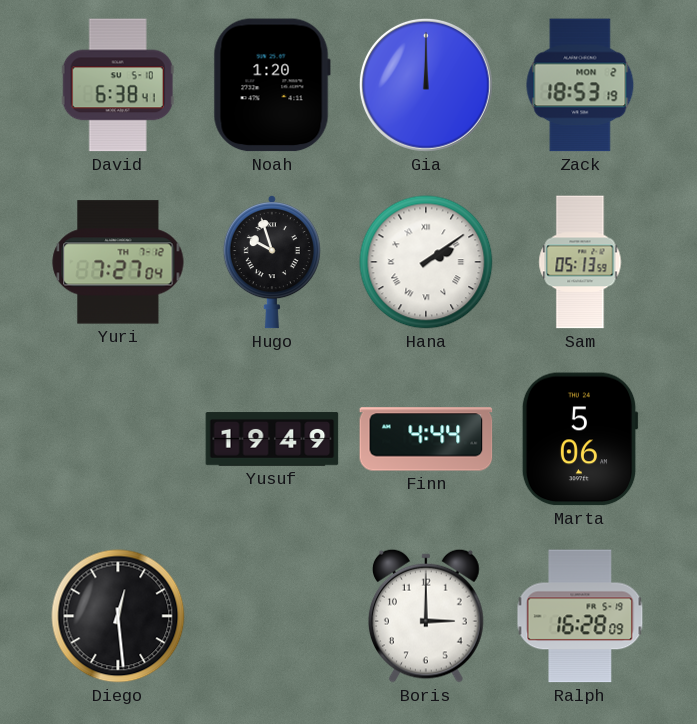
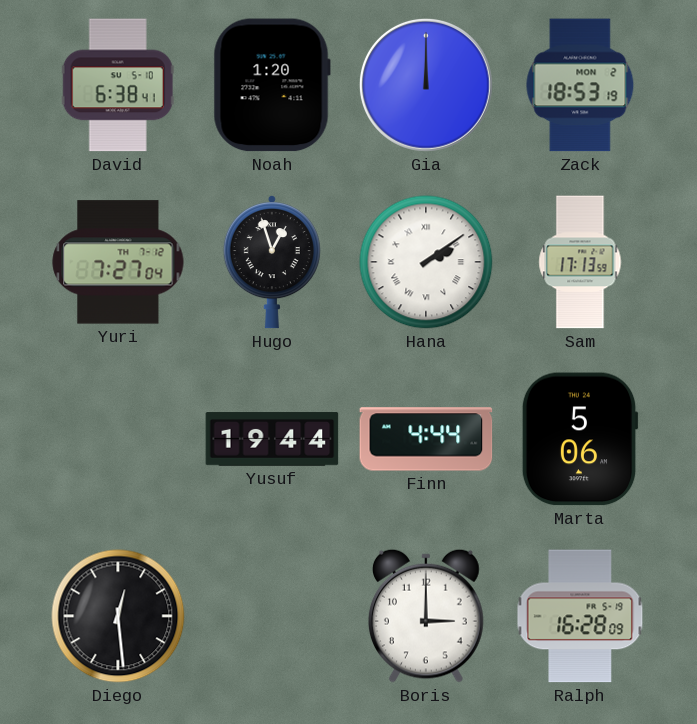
Hugo: 9:57 -> 12:57 (272, 262)
Sam: 05:13 -> 17:13 (580, 262)
Yusuf: 19:49 -> 19:44 (272, 439)
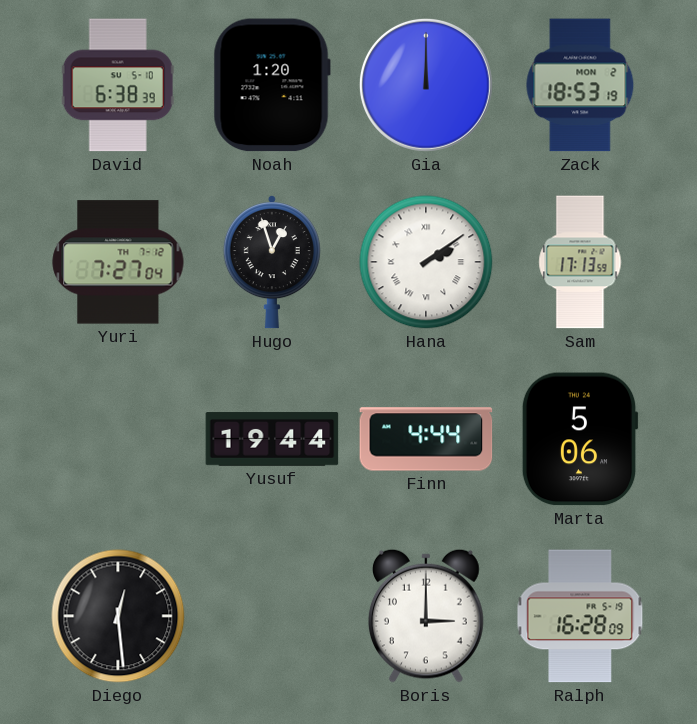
David: 6:38:41 -> 6:38:39 (118, 85)
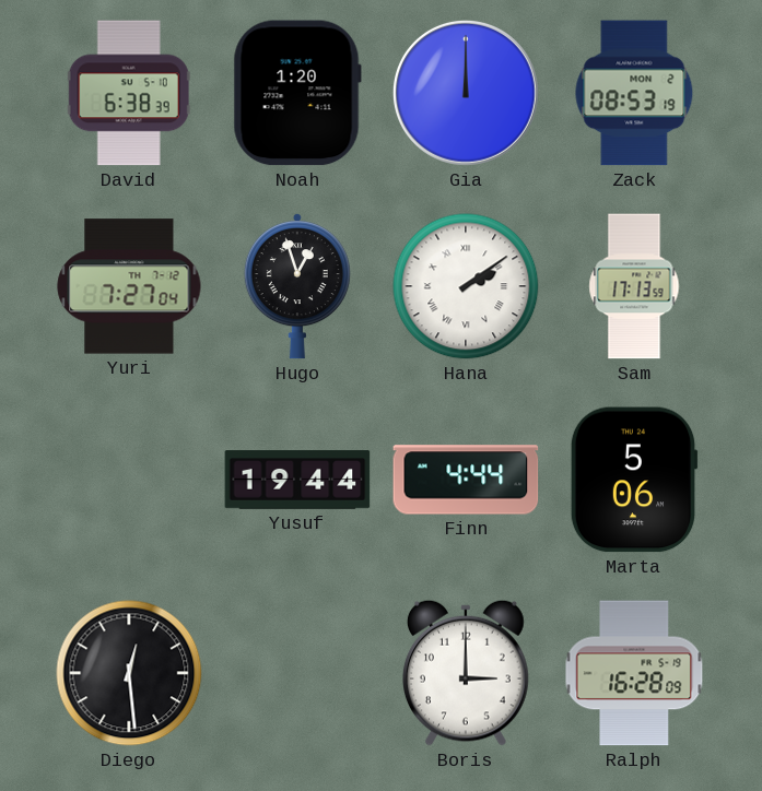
Zack: 18:53 -> 08:53 (634, 93)
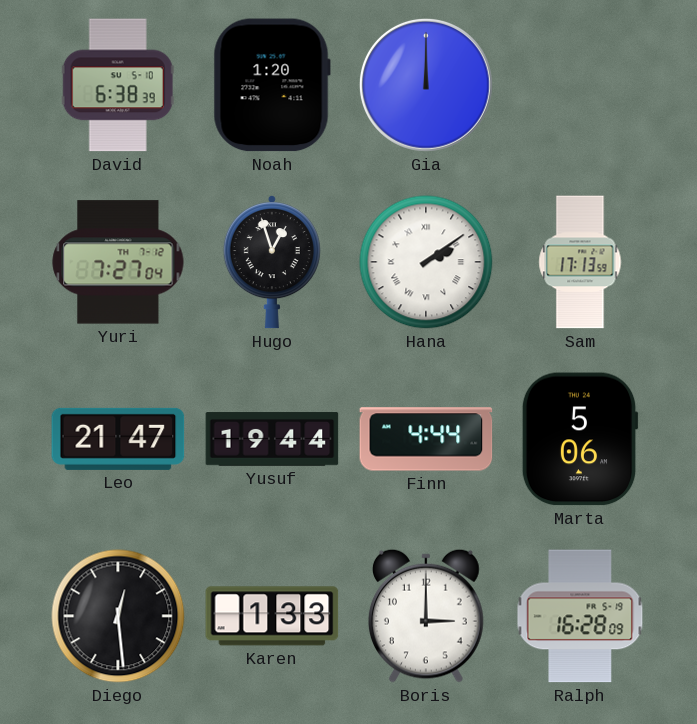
Zack: 08:53 -> none (634, 93)
Leo: none -> 21:47 (118, 439)
Karen: none -> 1:33 (272, 616)
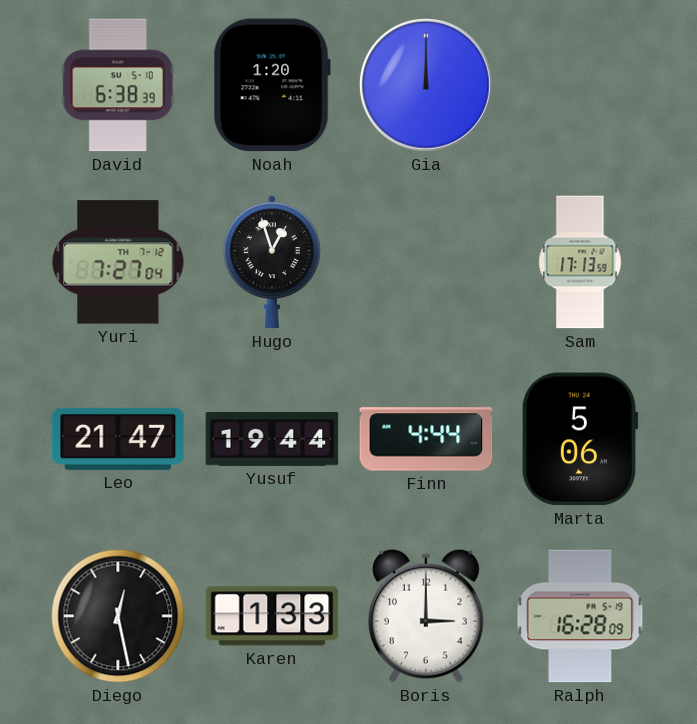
Hana: 2:09 -> none (426, 262)
Diego: 12:29 -> 12:28 (118, 616)
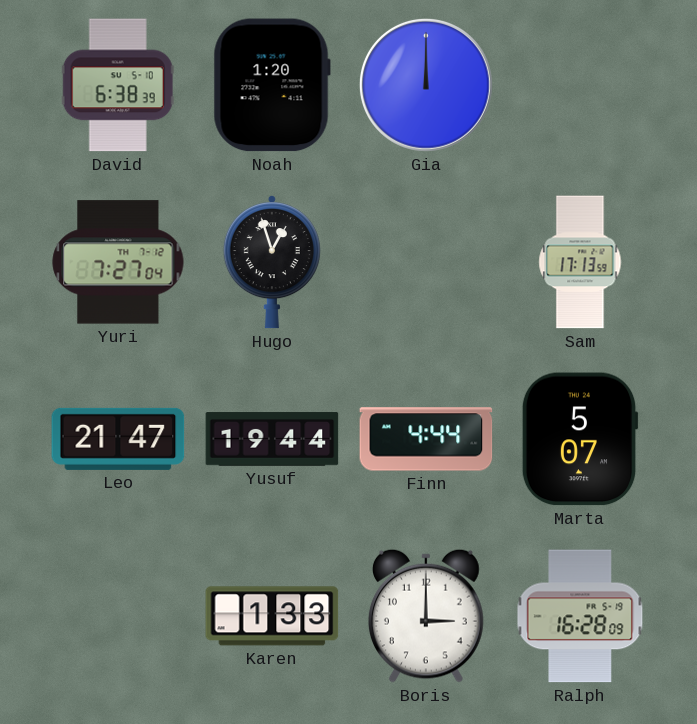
Marta: 5:06 -> 5:07 (580, 439)
Diego: 12:28 -> none (118, 616)
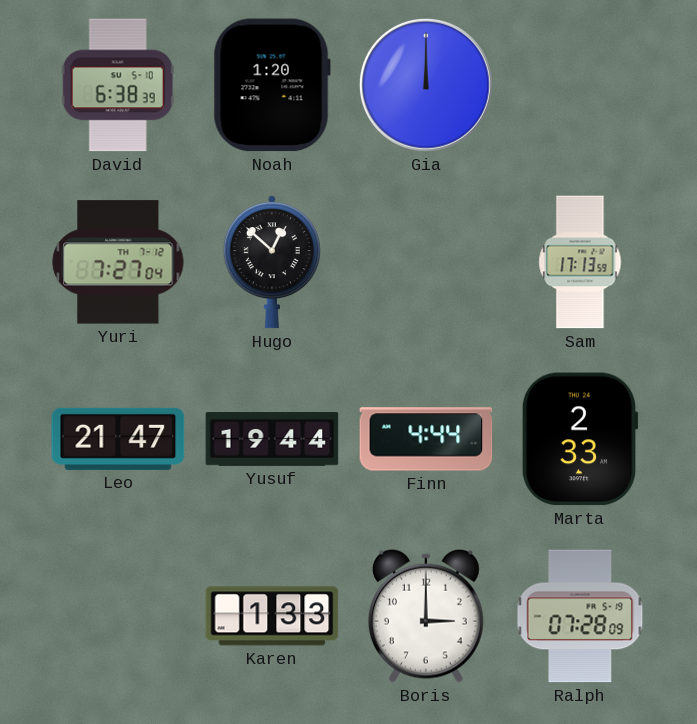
Hugo: 12:57 -> 12:52 (272, 262)
Marta: 5:07 -> 2:33 (580, 439)
Ralph: 16:28 -> 07:28 (580, 616)
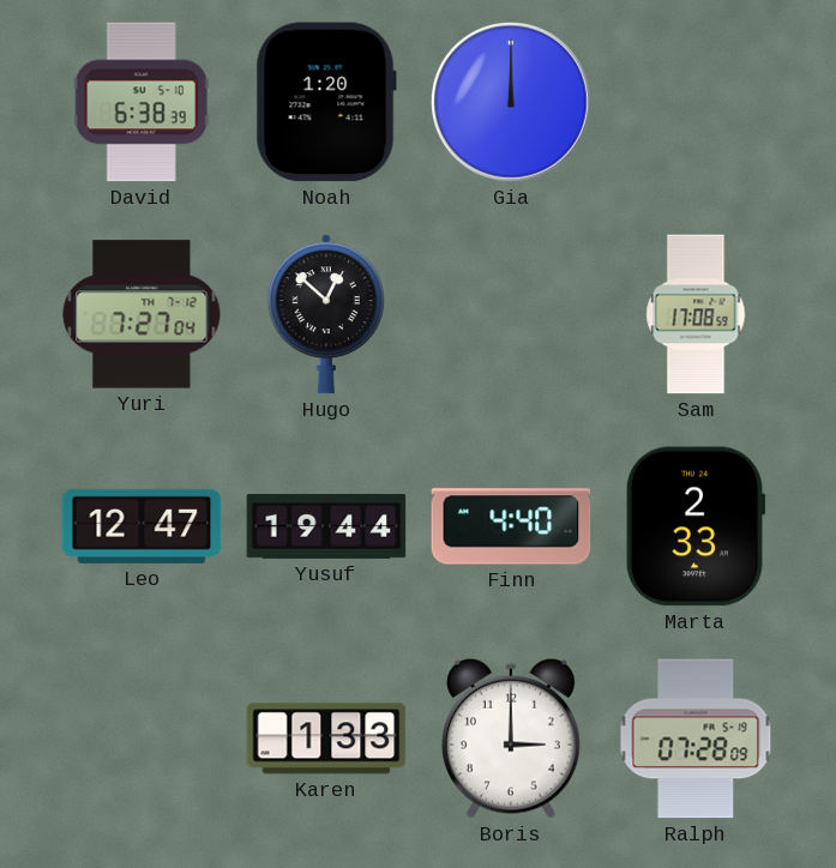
Sam: 17:13 -> 17:08 (696, 314)
Leo: 21:47 -> 12:47 (142, 526)
Finn: 4:44 -> 4:40 (511, 526)
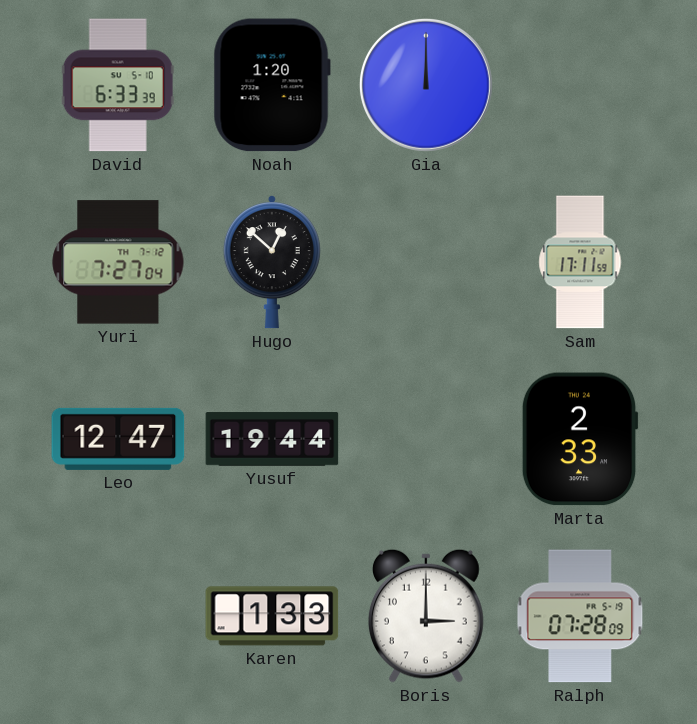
David: 6:38 -> 6:33 (118, 85)
Sam: 17:08 -> 17:11 (580, 262)
Finn: 4:40 -> none (511, 526)
